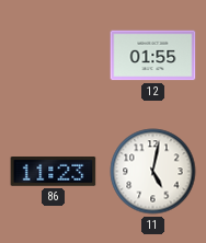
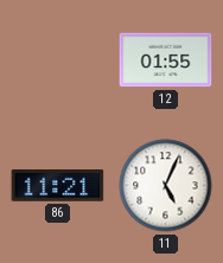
86: 11:23 -> 11:21 (58, 186)
11: 5:02 -> 5:04 (166, 186)
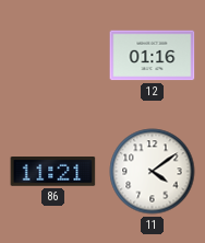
12: 01:55 -> 01:16 (153, 56)
11: 5:04 -> 4:09 (153, 172)
